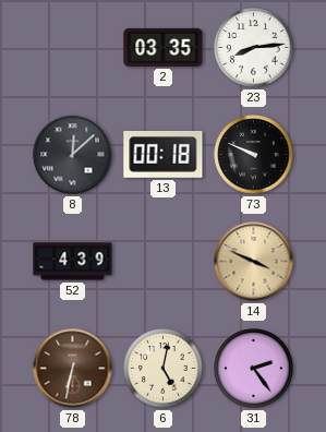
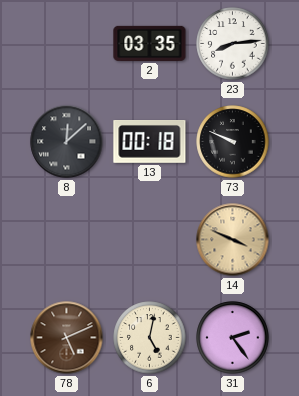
52: 4:39 -> none (73, 262)
78: 6:32 -> 5:11 (67, 338)
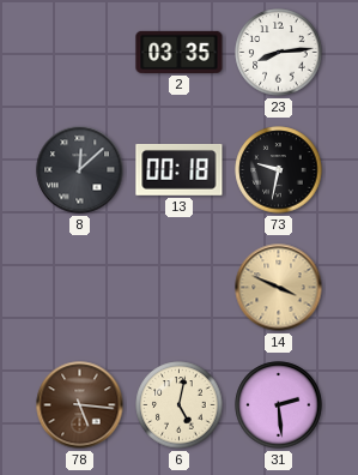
73: 9:49 -> 9:32 (279, 170)
78: 5:11 -> 5:16 (80, 405)
31: 2:24 -> 2:29 (279, 405)
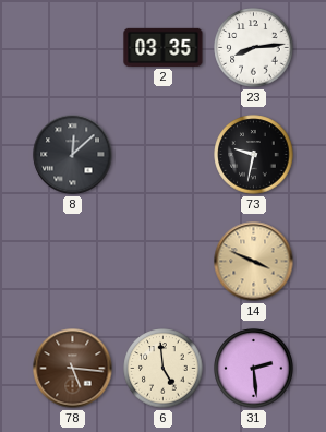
13: 00:18 -> none (180, 170)
6: 5:02 -> 4:59 (164, 369)
